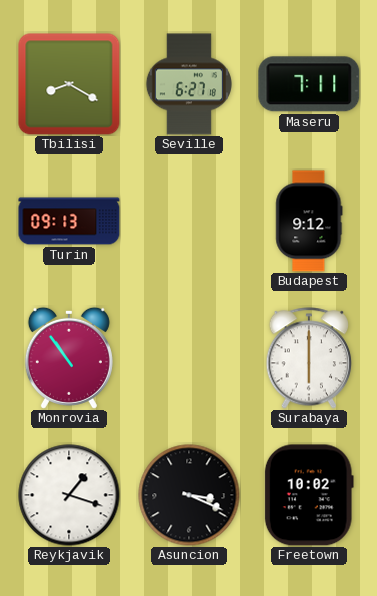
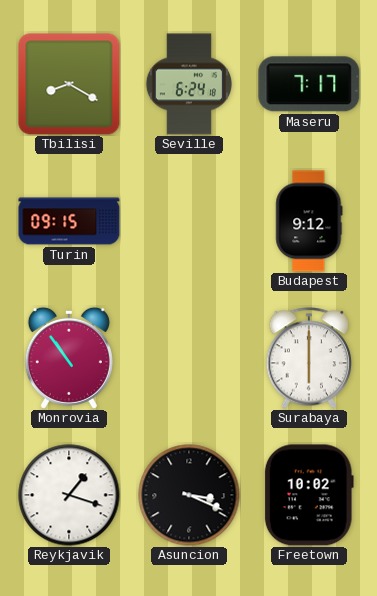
Seville: 6:27 -> 6:24 (189, 84)
Maseru: 7:11 -> 7:17 (309, 84)
Turin: 09:13 -> 09:15 (69, 221)
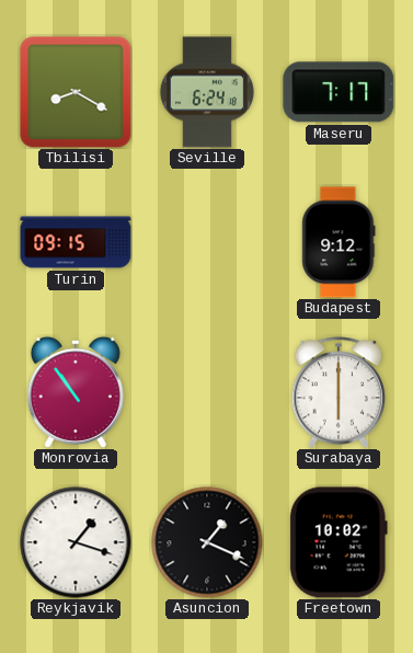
Asuncion: 3:19 -> 1:19 (207, 542)
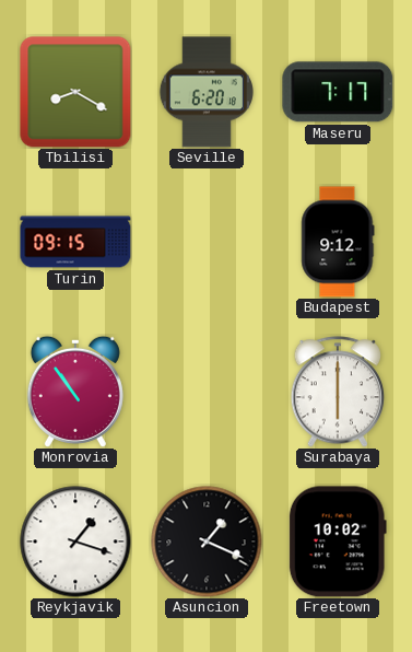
Seville: 6:24 -> 6:20 (207, 92)
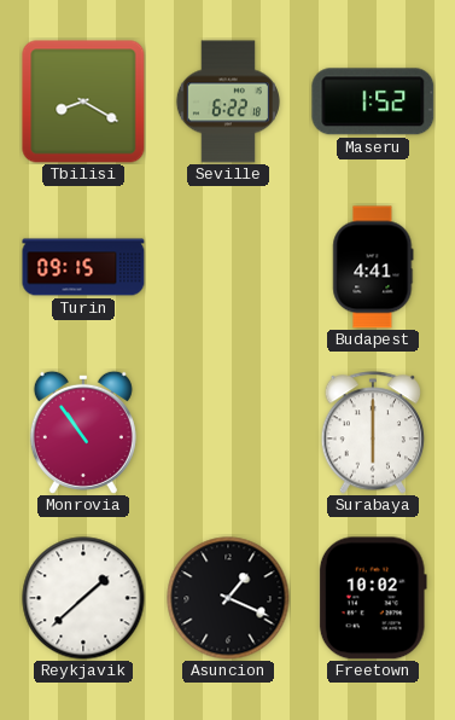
Seville: 6:20 -> 6:22 (228, 101)
Maseru: 7:17 -> 1:52 (373, 101)
Budapest: 9:12 -> 4:41 (373, 267)
Reykjavik: 1:18 -> 1:38 (83, 598)
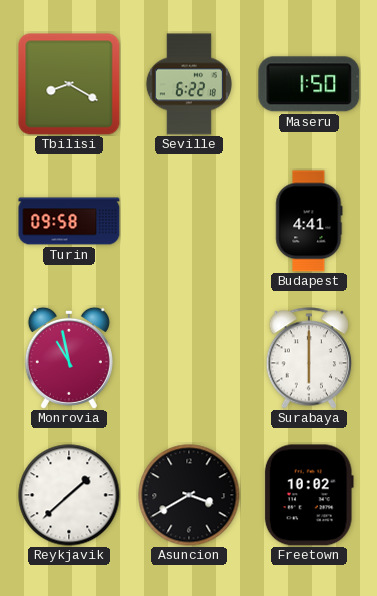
Maseru: 1:52 -> 1:50 (309, 84)
Turin: 09:15 -> 09:58 (69, 221)
Monrovia: 10:54 -> 10:58 (69, 358)
Asuncion: 1:19 -> 3:40 (189, 495)
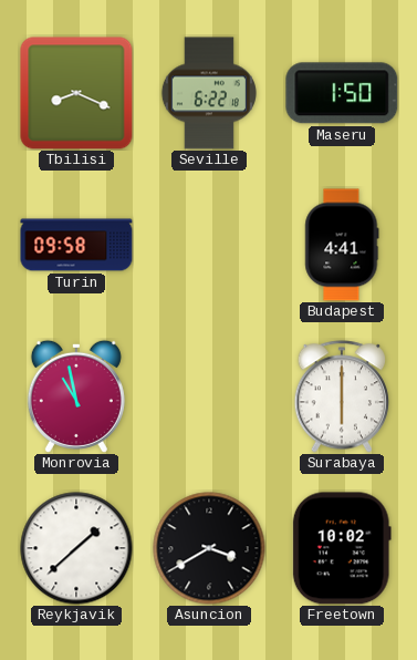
Tbilisi: 8:20 -> 8:19 (76, 93)
